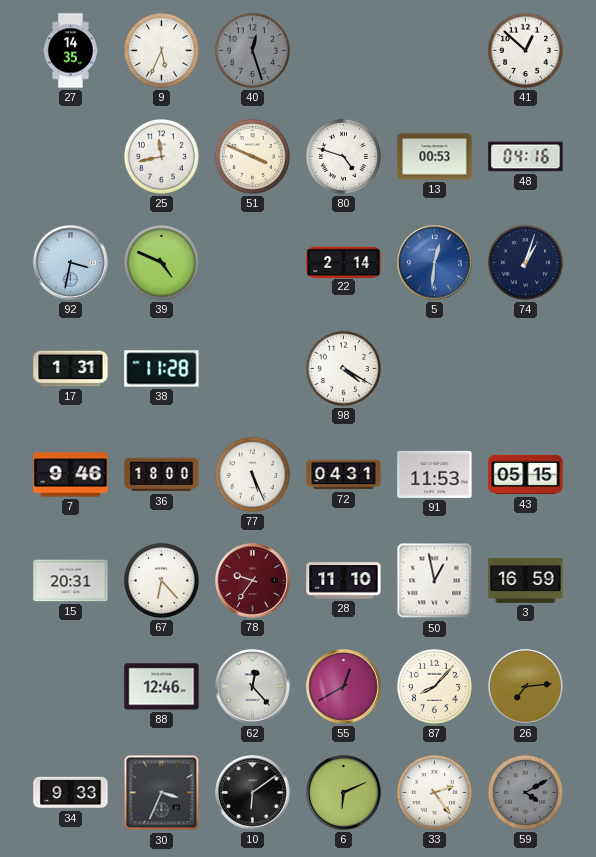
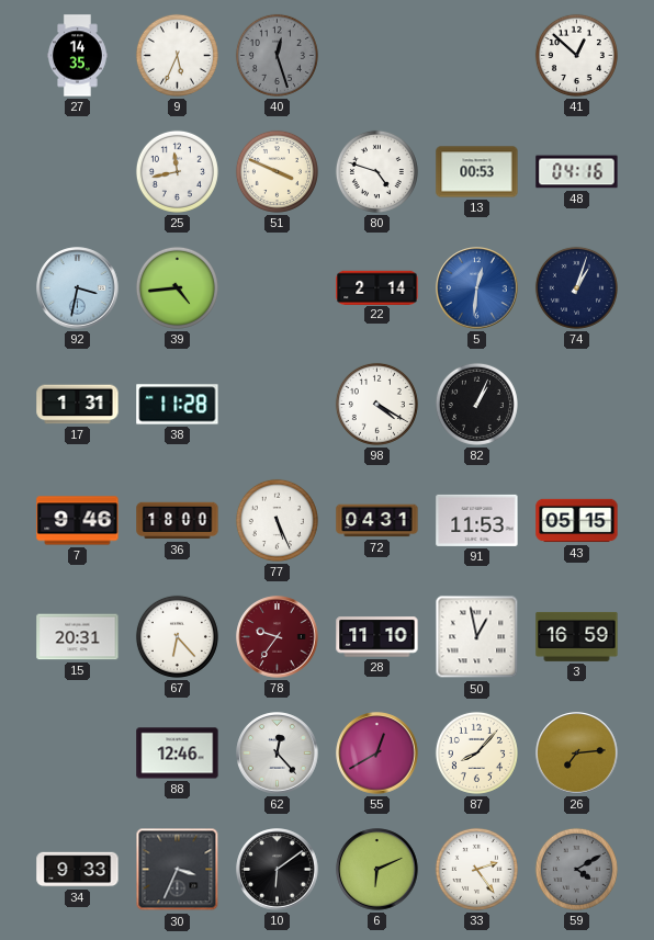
39: 4:49 -> 4:44 (177, 287)
82: none -> 1:04 (476, 404)
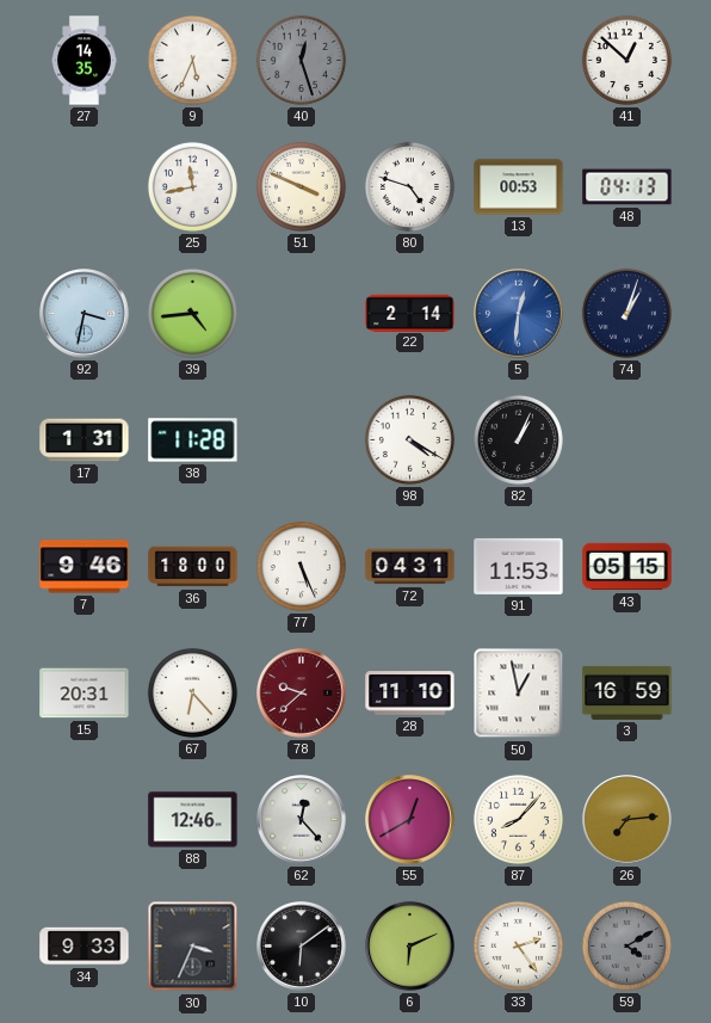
48: 04:16 -> 04:13 (627, 187)
78: 9:36 -> 9:38 (302, 694)
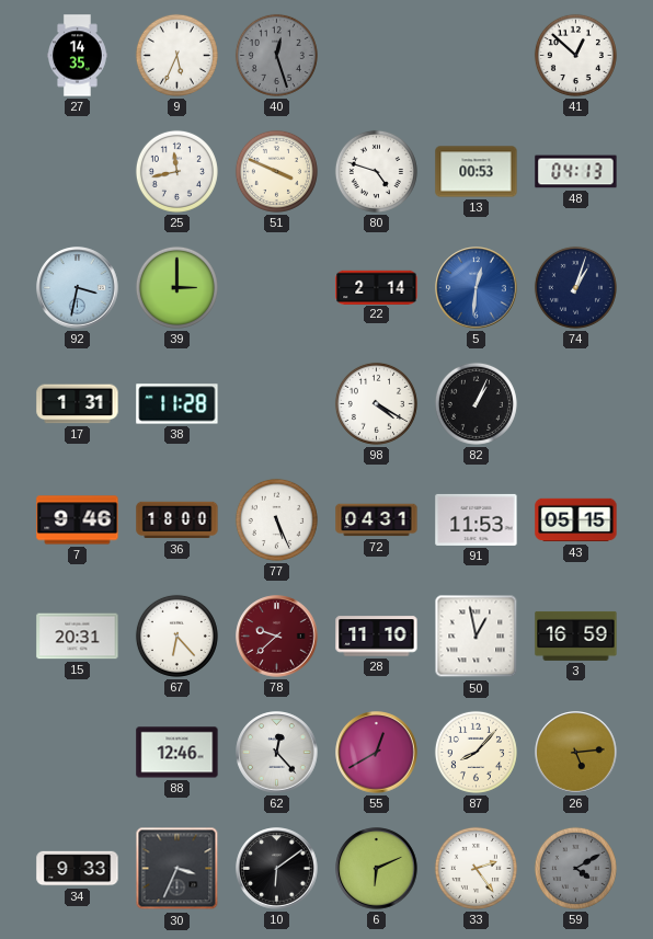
39: 4:44 -> 3:00 (176, 287)
26: 7:14 -> 5:14 (576, 753)
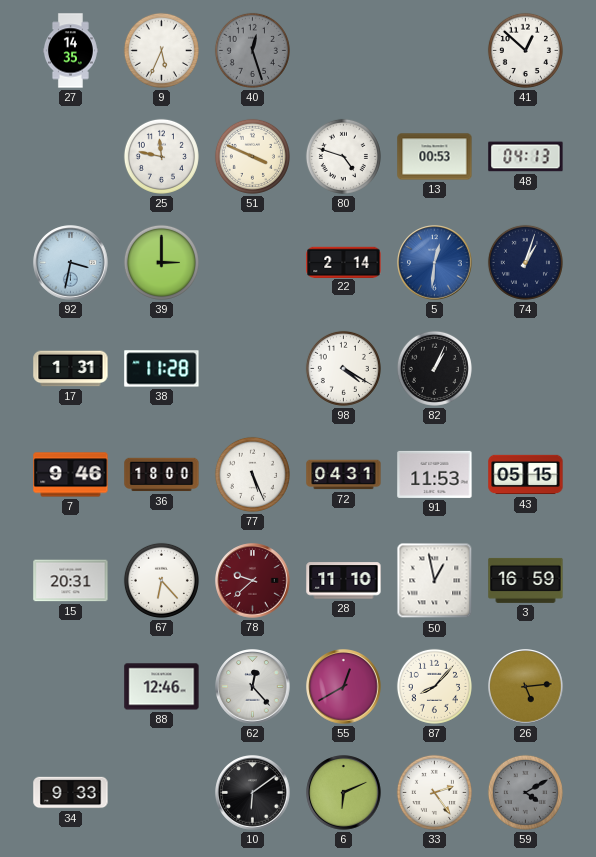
25: 11:43 -> 11:47 (161, 156)
30: 3:34 -> none (177, 869)
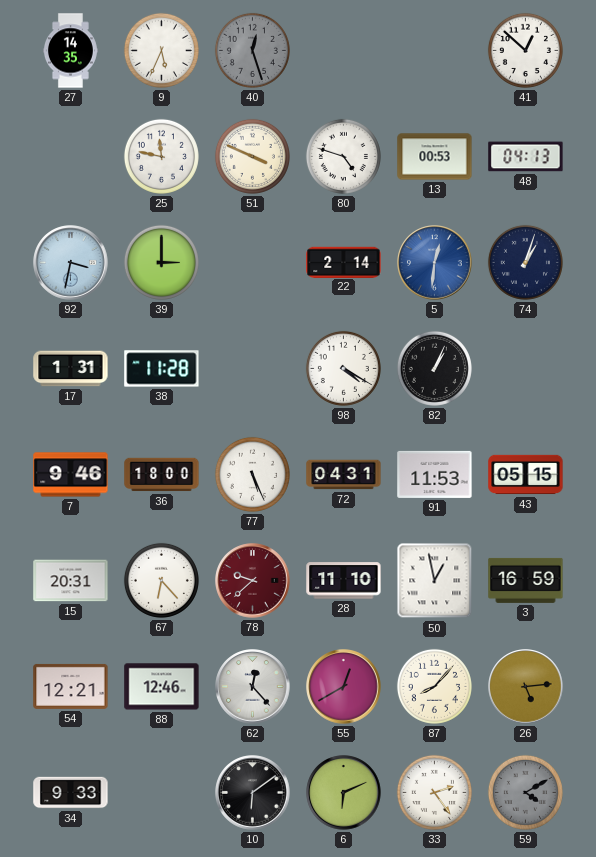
54: none -> 12:21 (71, 686)
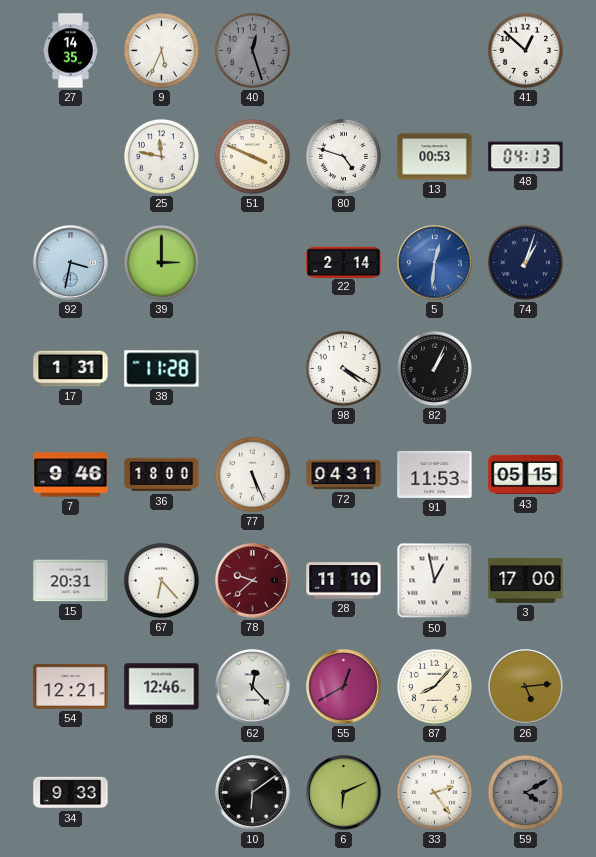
3: 16:59 -> 17:00 (526, 580)
